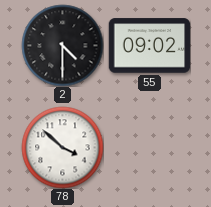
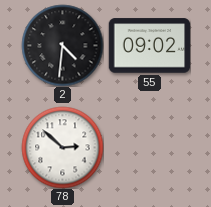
2: 4:30 -> 4:31 (62, 45)
78: 3:52 -> 2:52 (62, 147)
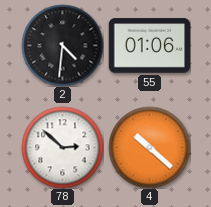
55: 09:02 -> 01:06 (149, 46)
4: none -> 10:22 (149, 147)
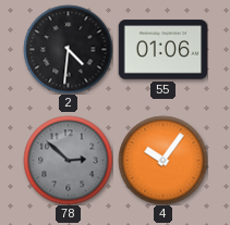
78 dial: white -> grey (68, 160)
4: 10:22 -> 10:06 (162, 160)
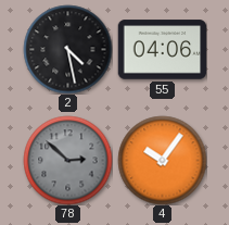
2: 4:31 -> 4:28 (67, 49)
55: 01:06 -> 04:06 (162, 50)
